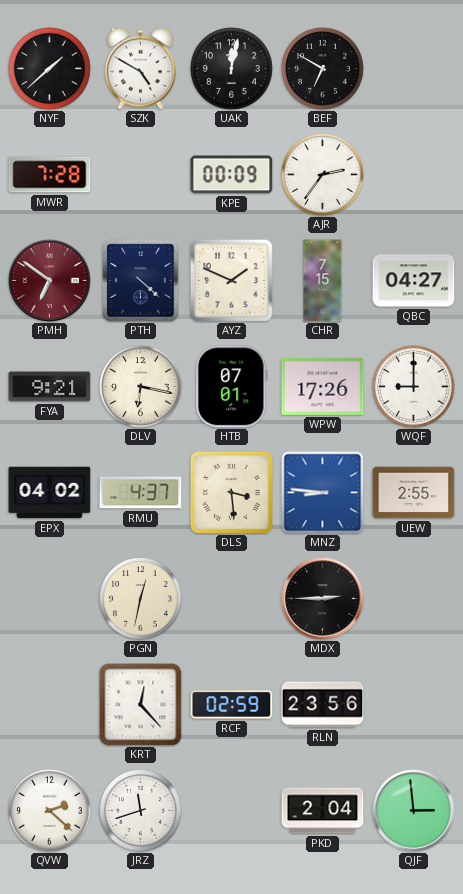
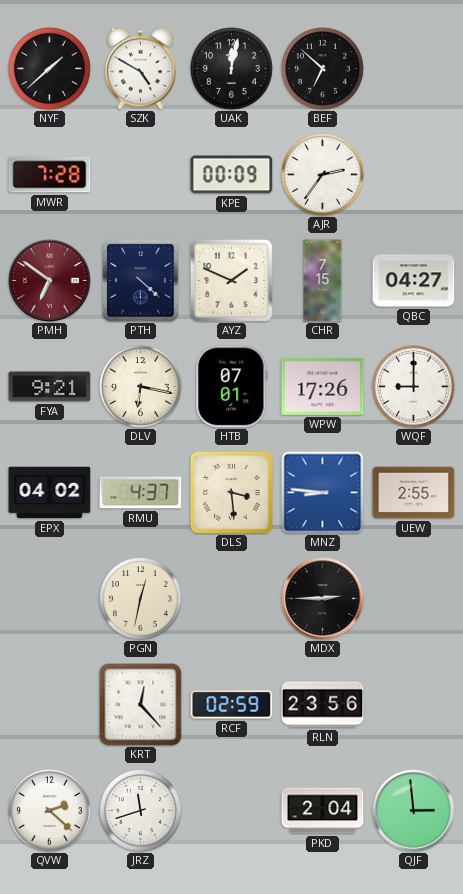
BEF: 6:50 -> 6:52 (323, 69)
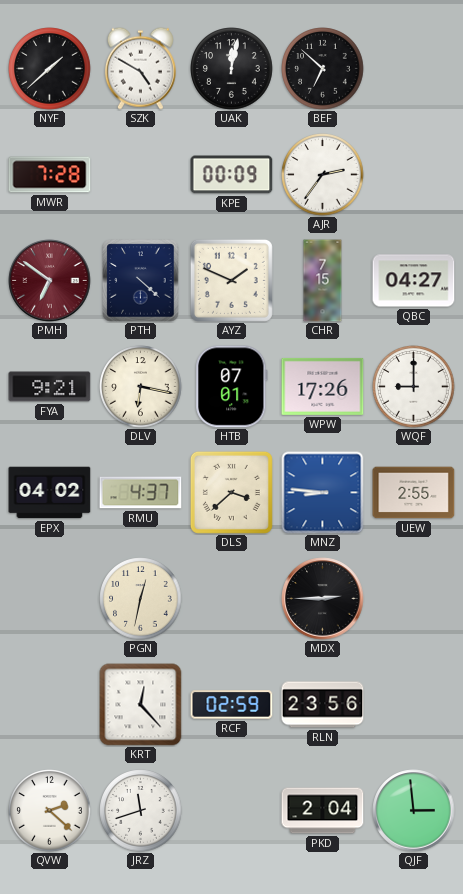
DLS: 3:29 -> 3:38 (231, 492)
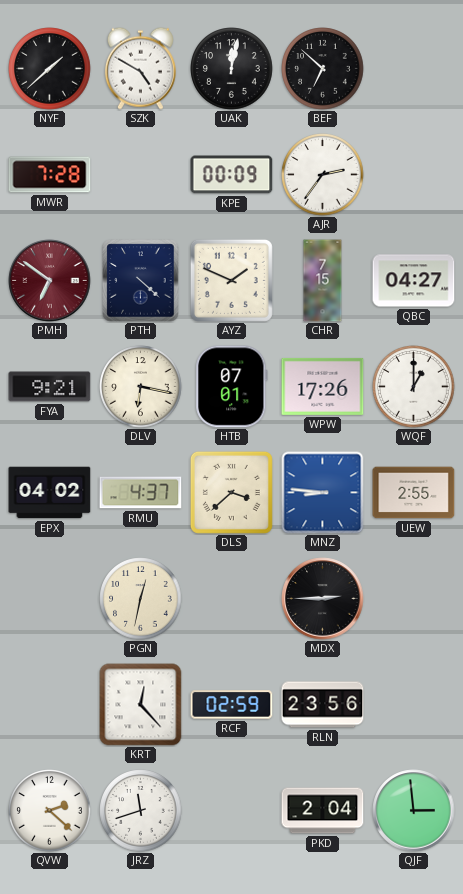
WQF: 9:00 -> 1:00 (414, 387)
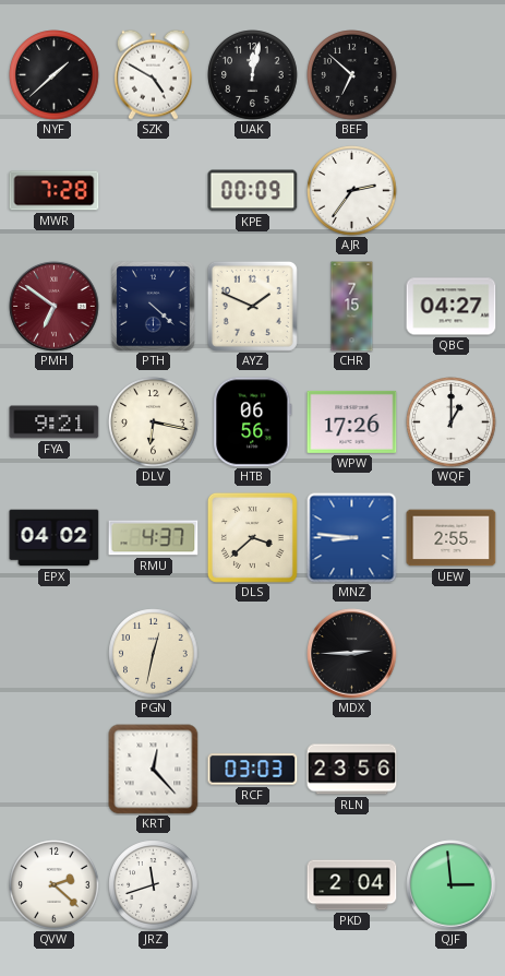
HTB: 07:01 -> 06:56 (253, 422)
RCF: 02:59 -> 03:03 (253, 770)
